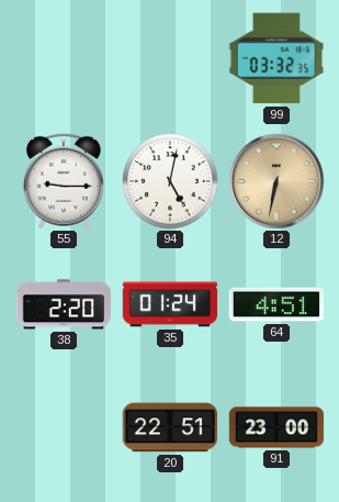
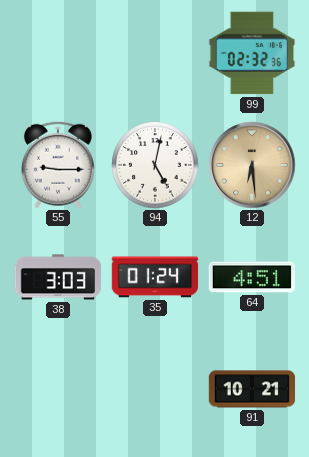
99: 03:32 -> 02:32 (252, 53)
12: 6:32 -> 6:29 (252, 165)
38: 2:20 -> 3:03 (58, 277)
20: 22:51 -> none (170, 427)
91: 23:00 -> 10:21 (252, 389)
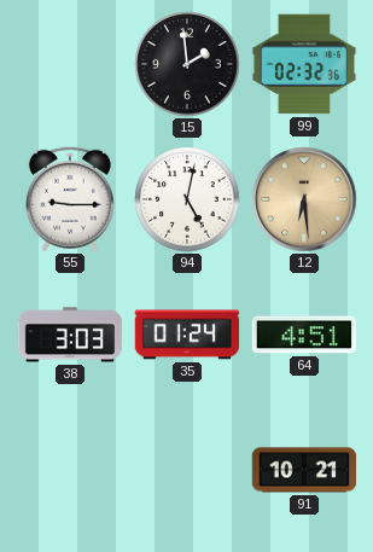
15: none -> 1:59 (187, 64)
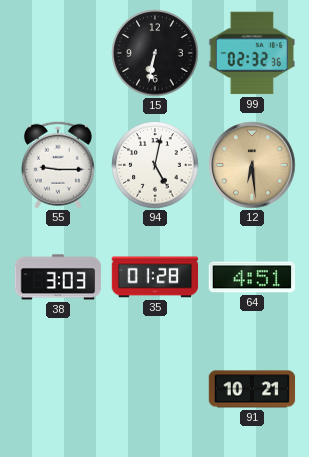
15: 1:59 -> 6:32 (155, 53)
35: 01:24 -> 01:28 (155, 277)
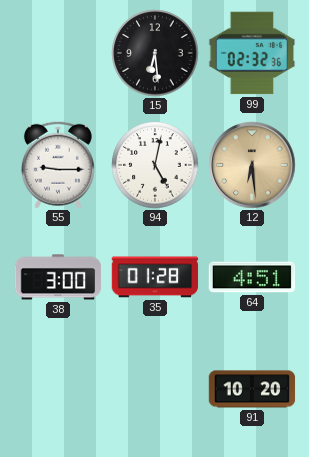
15: 6:32 -> 6:29 (155, 53)
38: 3:03 -> 3:00 (58, 277)
91: 10:21 -> 10:20 (252, 389)
